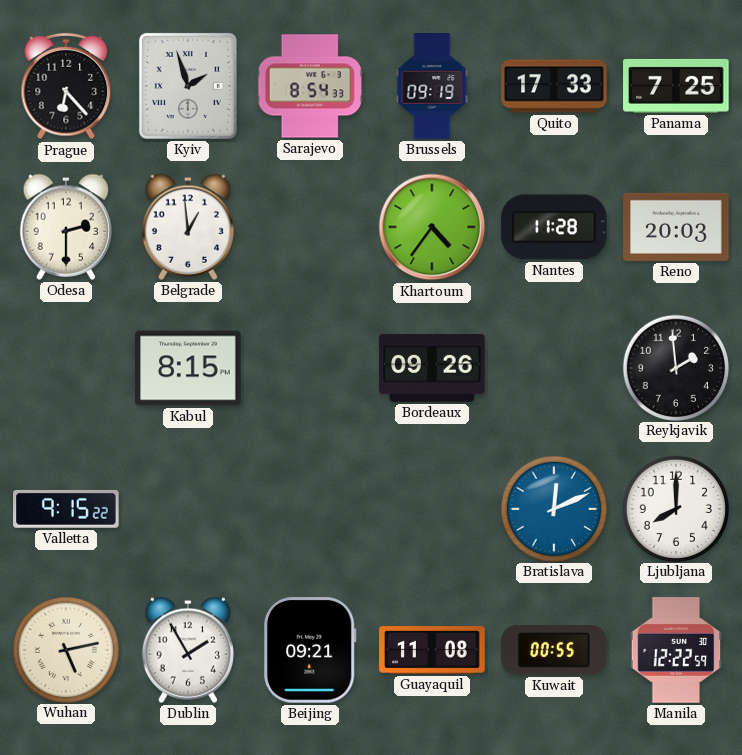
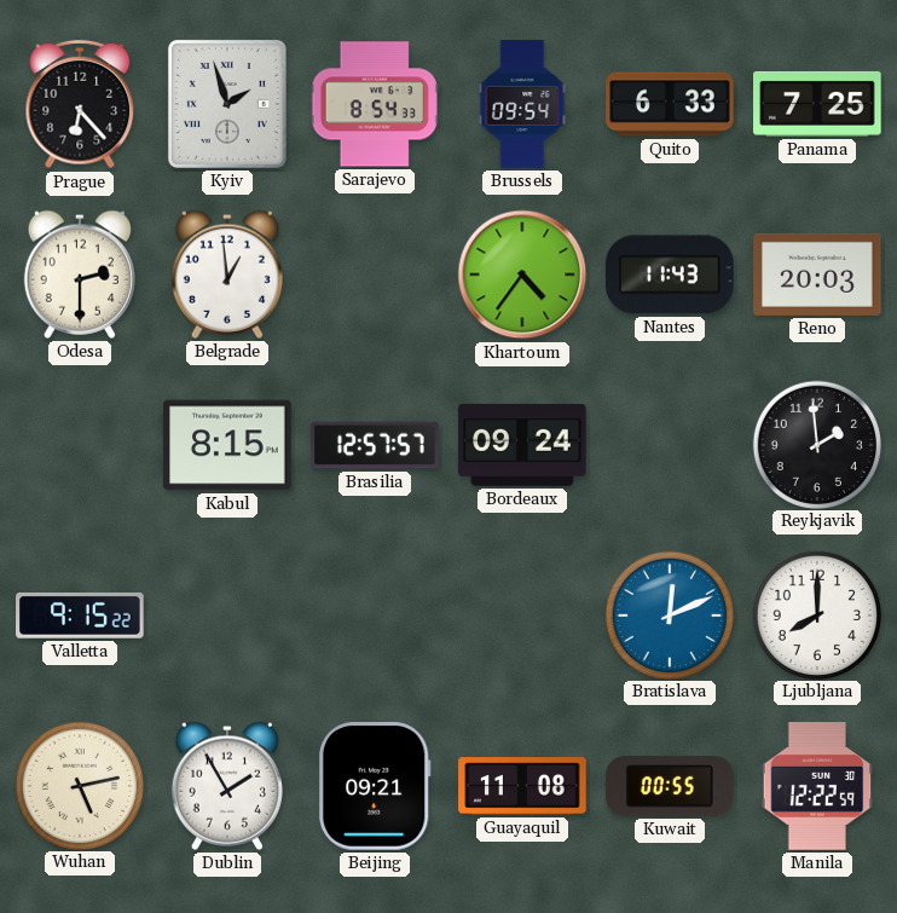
Brussels: 09:19 -> 09:54 (522, 104)
Quito: 17:33 -> 6:33 (670, 104)
Nantes: 11:28 -> 11:43 (670, 275)
Brasilia: none -> 12:57 (375, 445)
Bordeaux: 09:26 -> 09:24 (522, 445)
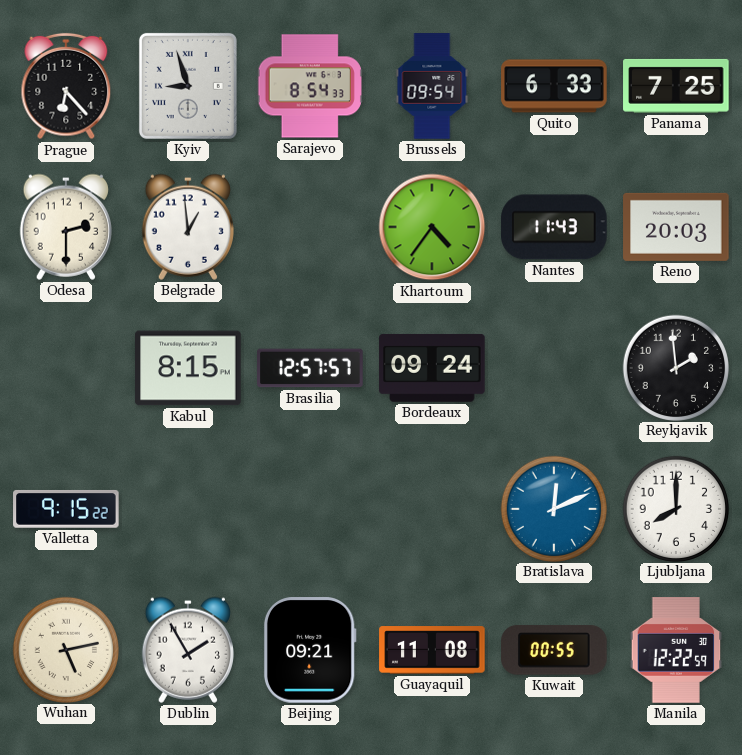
Kyiv: 1:57 -> 8:57 (188, 86)
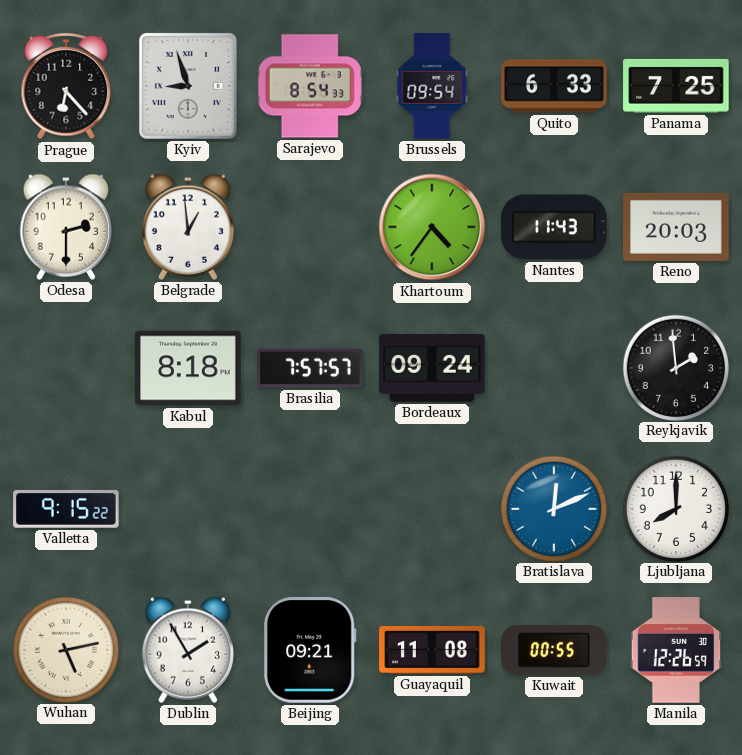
Kabul: 8:15 -> 8:18 (188, 368)
Brasilia: 12:57 -> 7:57 (310, 368)
Manila: 12:22 -> 12:26 (676, 650)
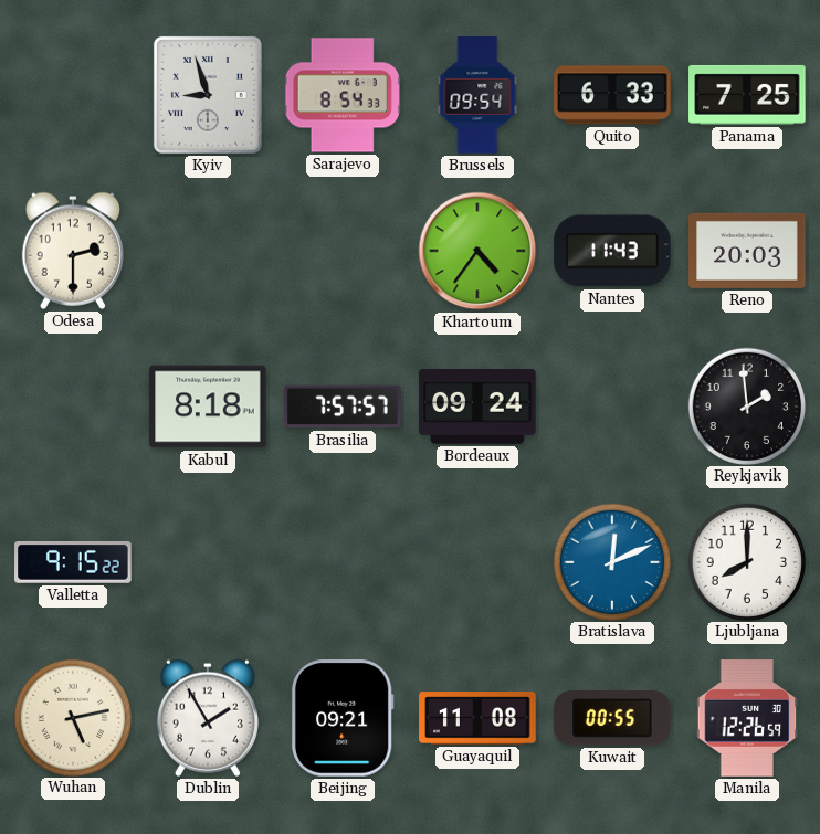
Prague: 6:23 -> none (66, 86)
Belgrade: 12:59 -> none (187, 227)
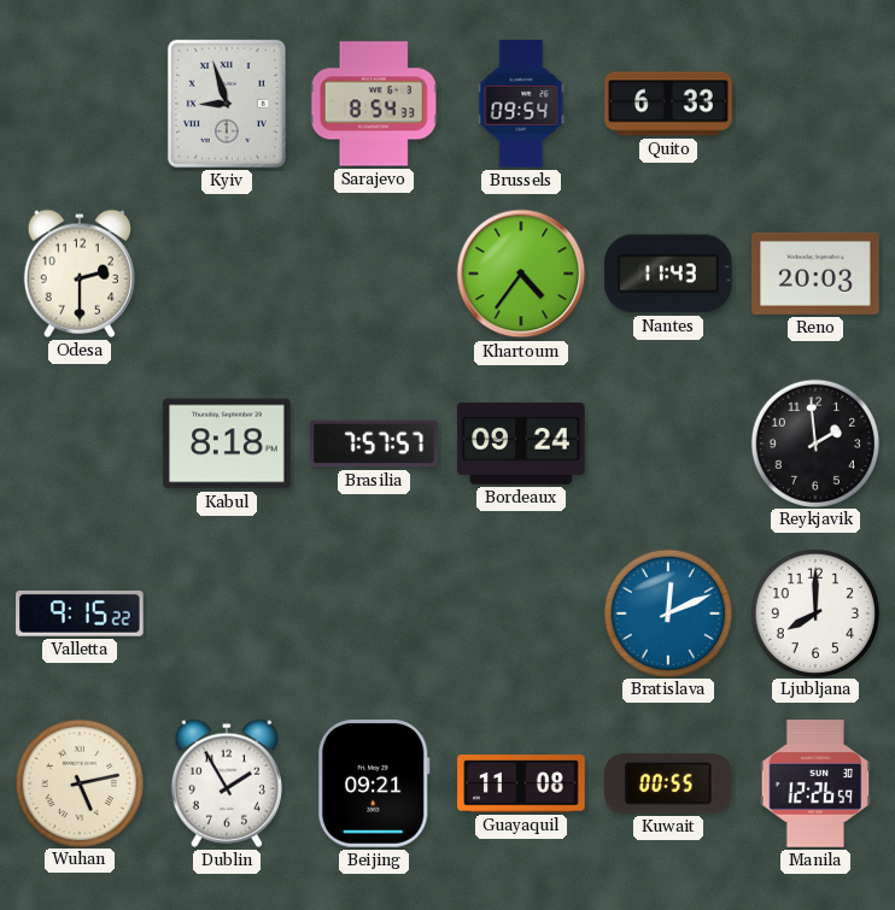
Panama: 7:25 -> none (747, 95)
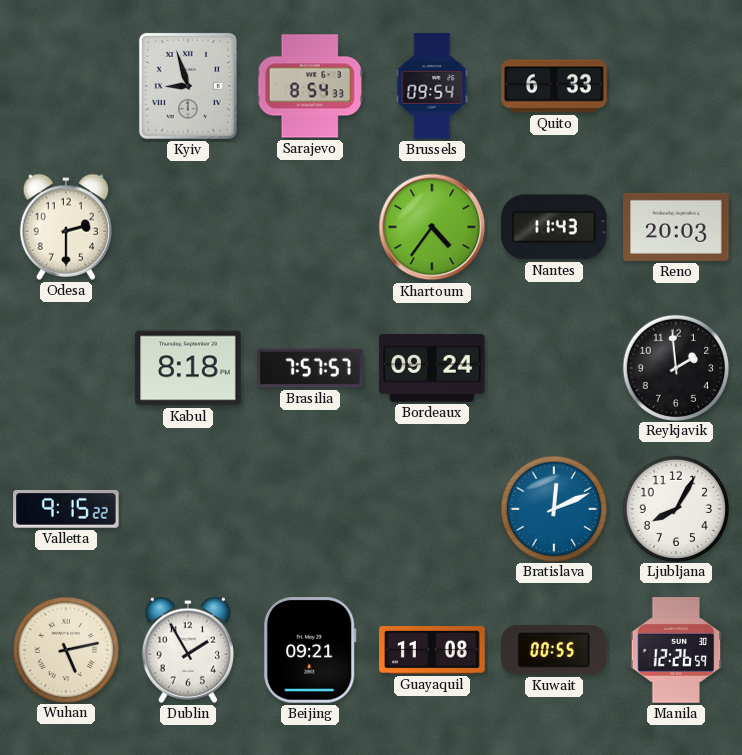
Ljubljana: 8:00 -> 8:05 (675, 508)
